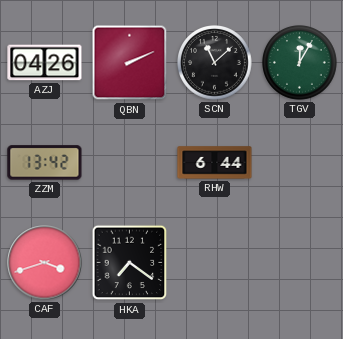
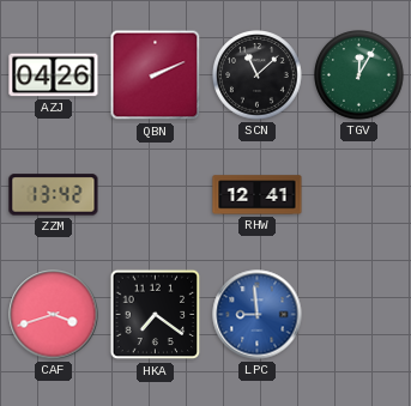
RHW: 6:44 -> 12:41 (258, 195)
LPC: none -> 8:59 (258, 315)
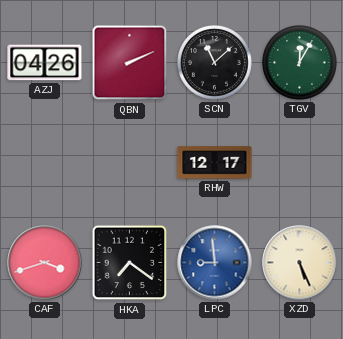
ZZM: 13:42 -> none (54, 195)
RHW: 12:41 -> 12:17 (215, 163)
XZD: none -> 5:26 (300, 263)
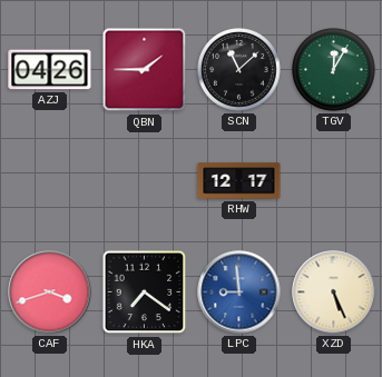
QBN: 2:11 -> 1:45 (145, 70)
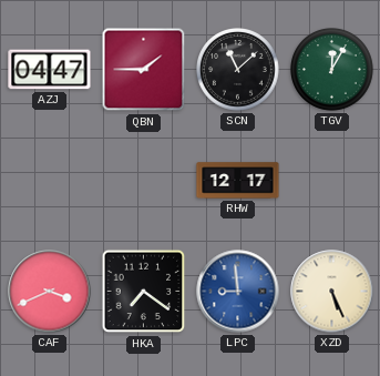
AZJ: 04:26 -> 04:47 (50, 70)
CAF: 3:42 -> 3:41 (50, 292)
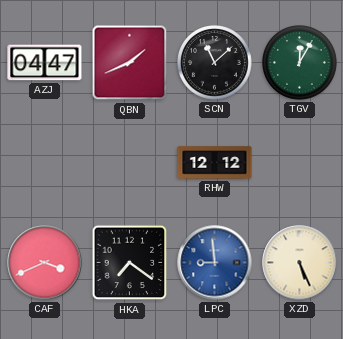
QBN: 1:45 -> 1:41 (130, 63)
RHW: 12:17 -> 12:12 (215, 163)
